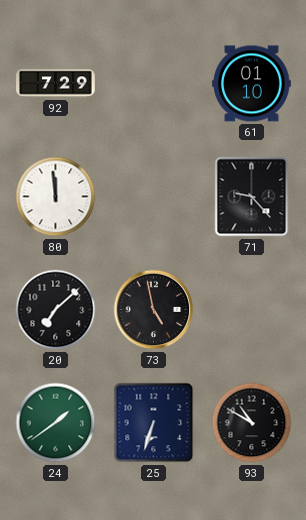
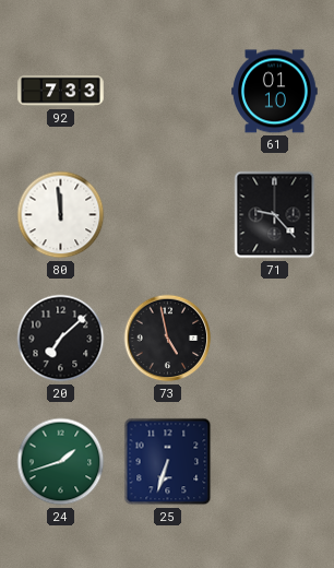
92: 7:29 -> 7:33 (61, 92)
24: 1:39 -> 1:42 (61, 462)
93: 10:50 -> none (252, 423)
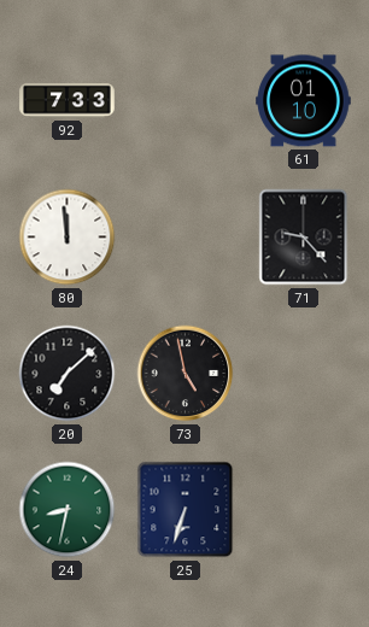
24: 1:42 -> 8:32 (68, 510)
